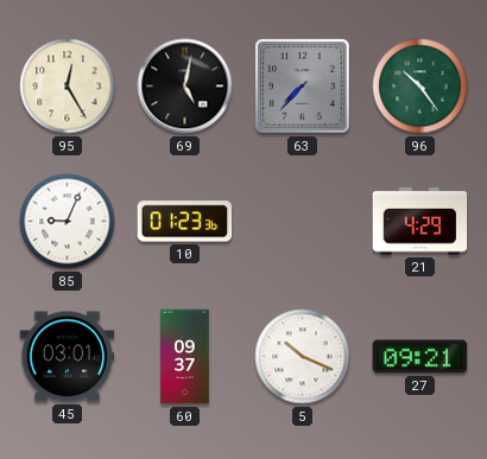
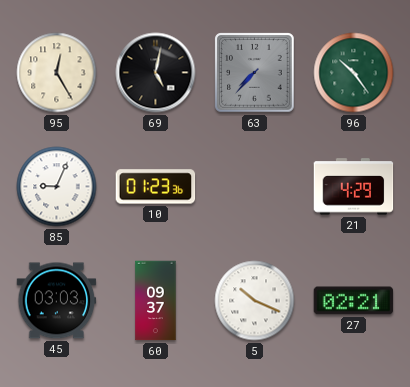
45: 03:01 -> 03:03 (57, 301)
27: 09:21 -> 02:21 (354, 301)
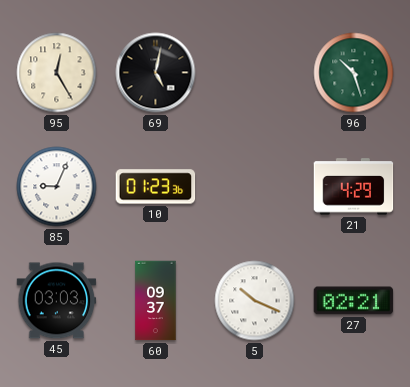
63: 7:37 -> none (255, 73)
96: 10:24 -> 10:27 (354, 73)
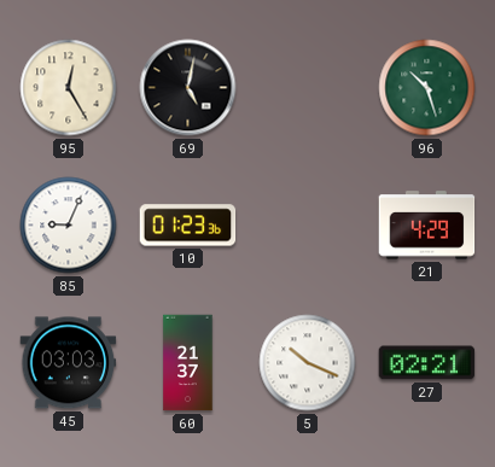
60: 09:37 -> 21:37 (188, 363)
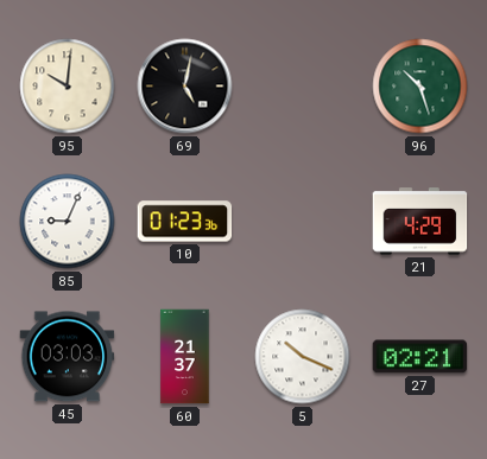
95: 12:25 -> 10:01 (68, 87)
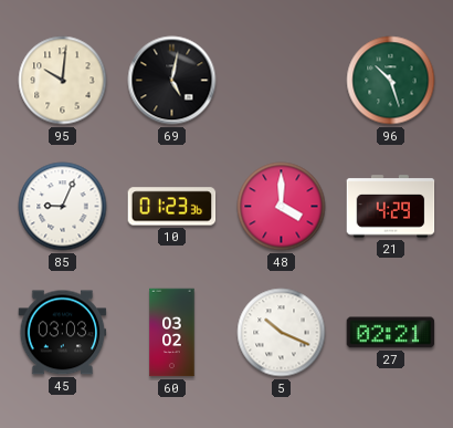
48: none -> 4:00 (282, 207)
60: 21:37 -> 03:02 (172, 333)
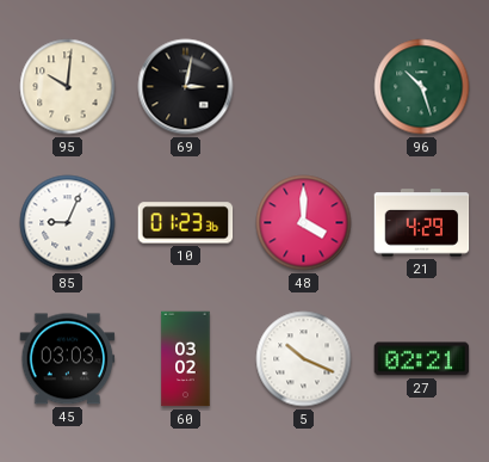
69: 5:02 -> 3:02 (186, 87)
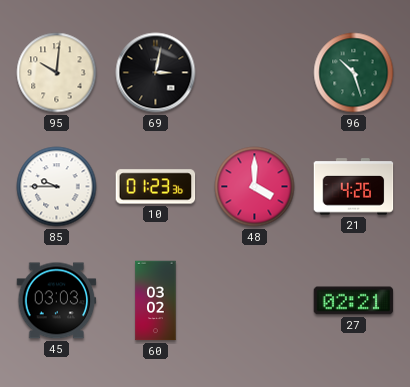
85: 9:04 -> 9:45 (57, 187)
21: 4:29 -> 4:26 (354, 187)
5: 10:19 -> none (304, 359)
